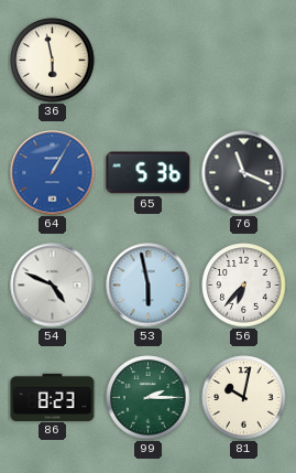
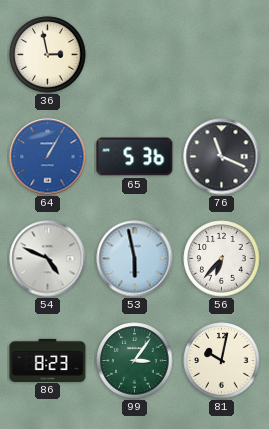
36: 5:58 -> 2:58 (48, 55)
99: 2:15 -> 3:06 (135, 361)
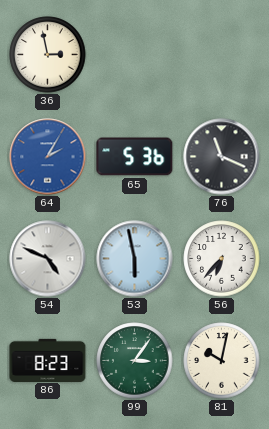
64: 1:05 -> 2:05 (48, 157)
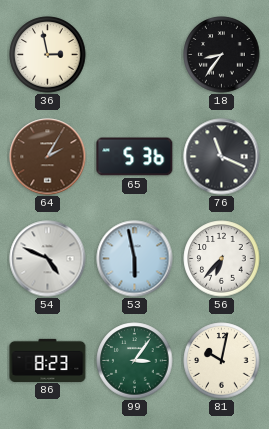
18: none -> 8:36 (222, 55)
64 dial: blue -> brown (48, 157)
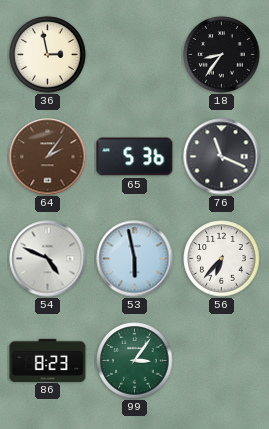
64: 2:05 -> 2:06 (48, 157)
81: 10:02 -> none (222, 361)
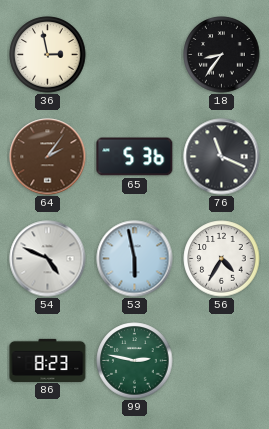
56: 6:37 -> 4:35 (222, 259)
99: 3:06 -> 2:47 (135, 361)
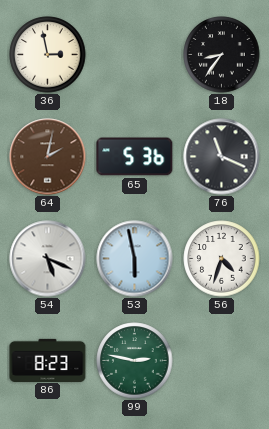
64: 2:06 -> 2:02 (48, 157)
54: 4:49 -> 5:19 (48, 259)
56: 4:35 -> 4:33 (222, 259)
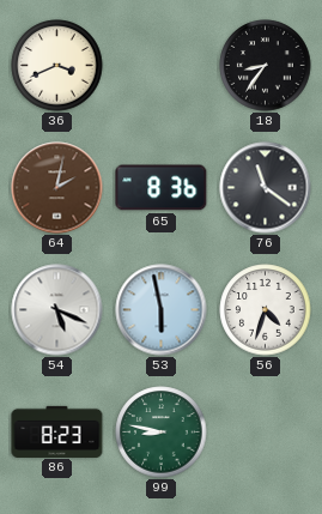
36: 2:58 -> 3:41 (57, 66)
65: 5:36 -> 8:36 (162, 188)
76: 11:19 -> 11:21 (266, 188)
99: 2:47 -> 8:47 (162, 433)
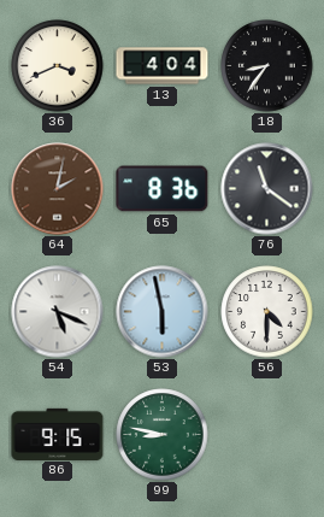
13: none -> 4:04 (163, 66)
56: 4:33 -> 4:30 (267, 312)
86: 8:23 -> 9:15 (58, 434)
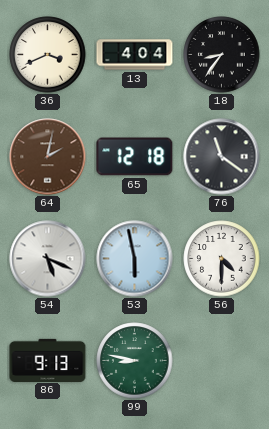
65: 8:36 -> 12:18 (135, 157)
86: 9:15 -> 9:13 (48, 360)
